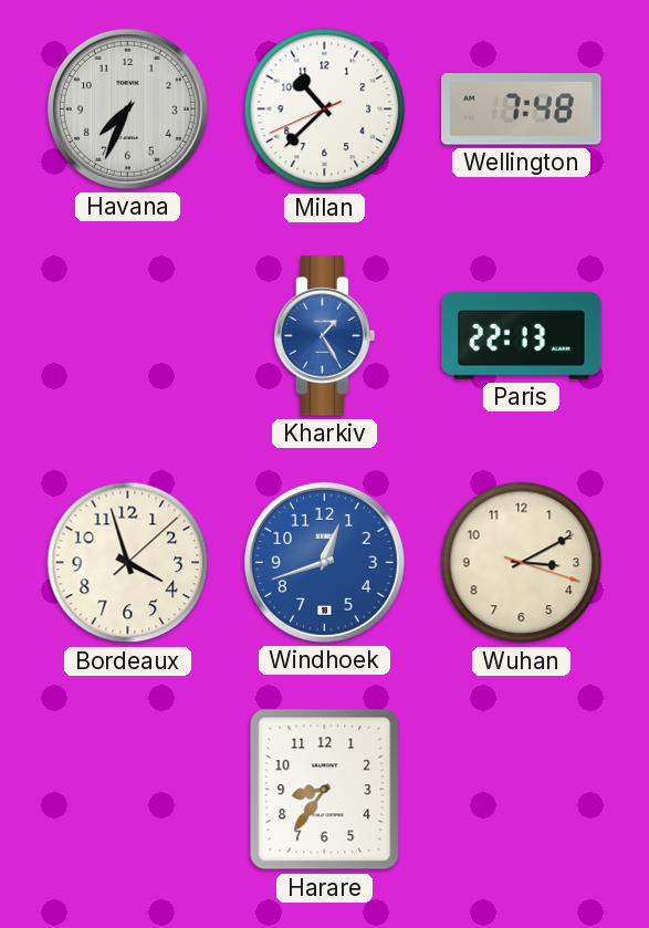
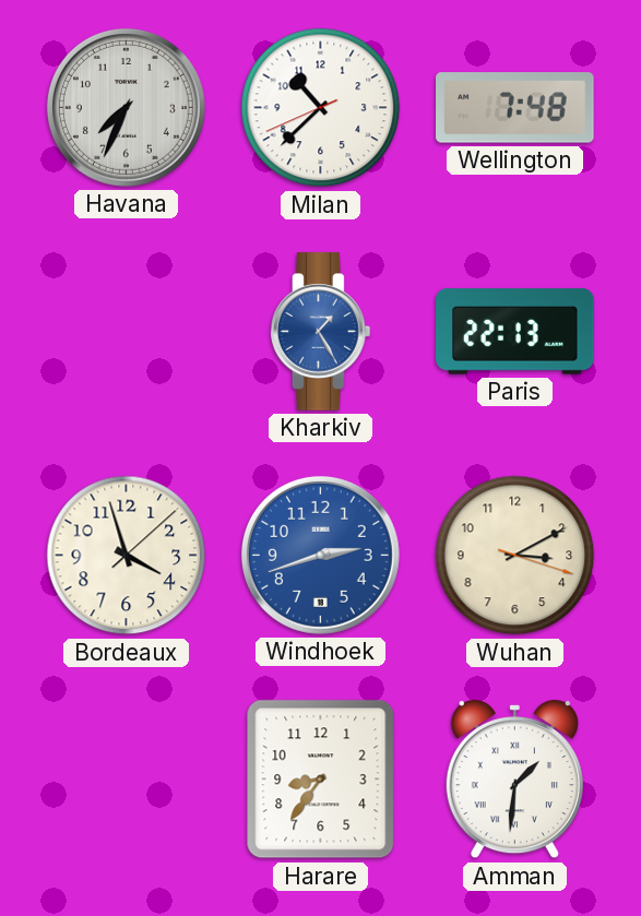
Windhoek: 12:42 -> 2:42 (320, 555)
Amman: none -> 1:31 (514, 780)
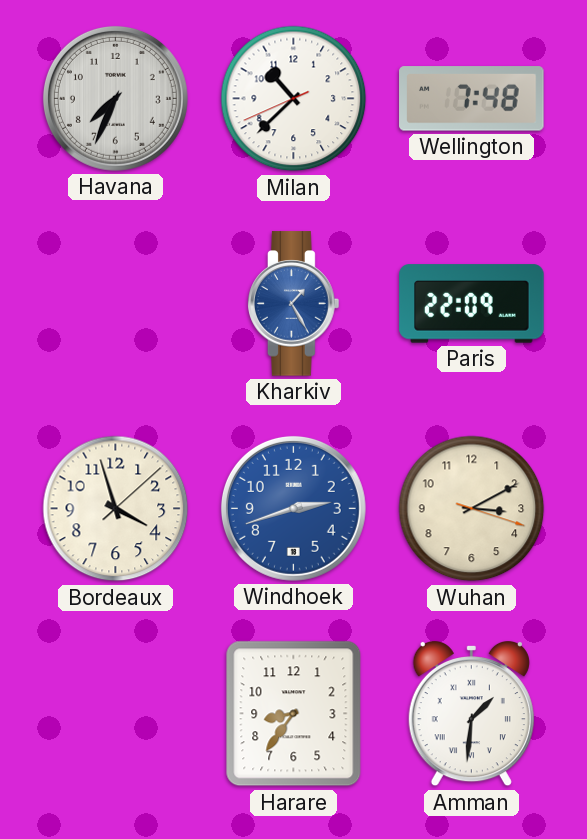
Paris: 22:13 -> 22:09 (472, 304)
